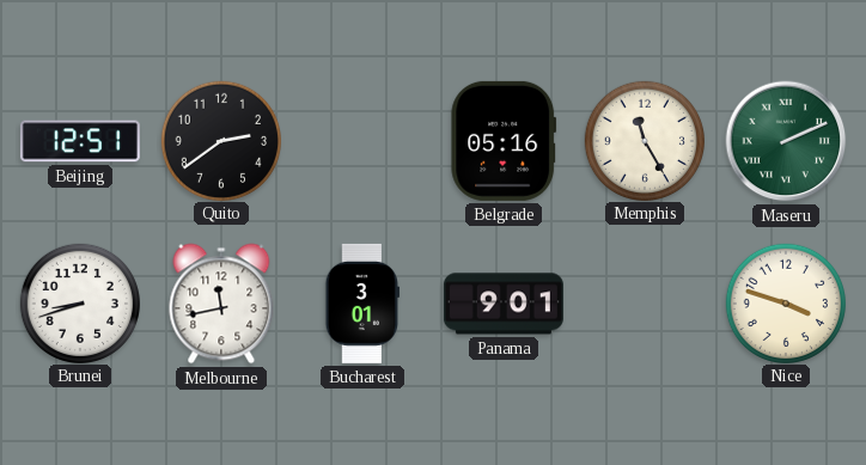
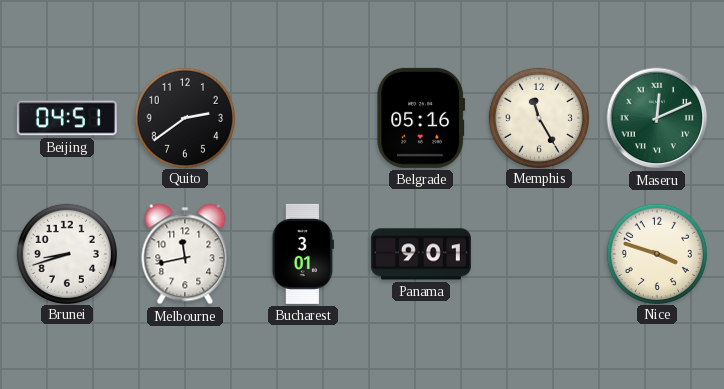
Beijing: 12:51 -> 04:51 (67, 118)
Maseru: 2:11 -> 12:11 (657, 118)
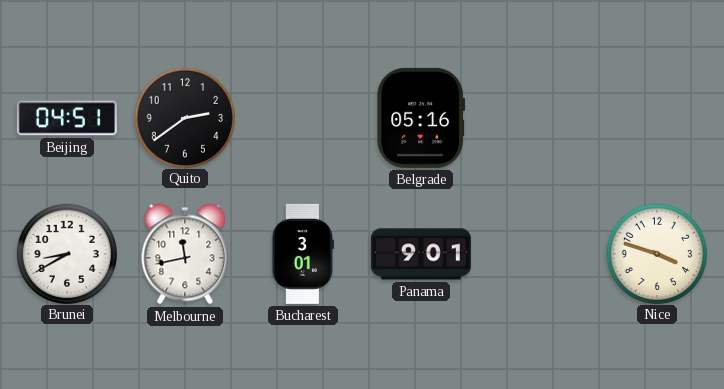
Memphis: 11:25 -> none (538, 117)
Maseru: 12:11 -> none (657, 118)
Brunei: 8:42 -> 8:40 (66, 253)
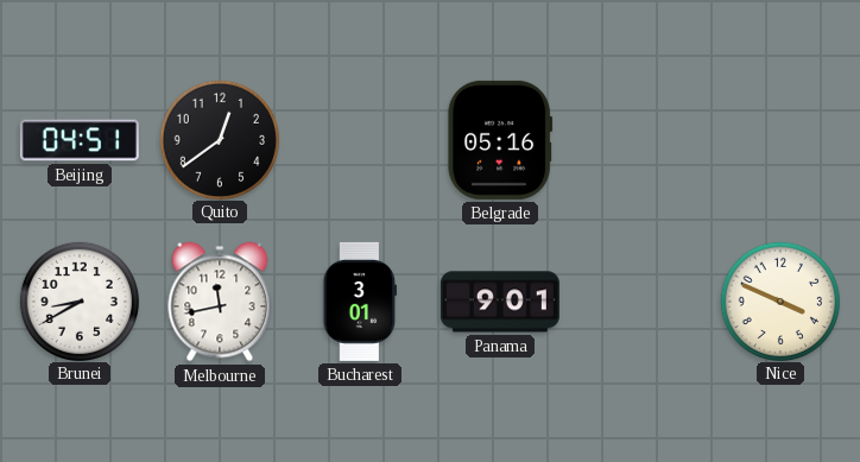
Quito: 2:39 -> 12:39 (219, 139)
Nice: 3:48 -> 3:49 (779, 300)
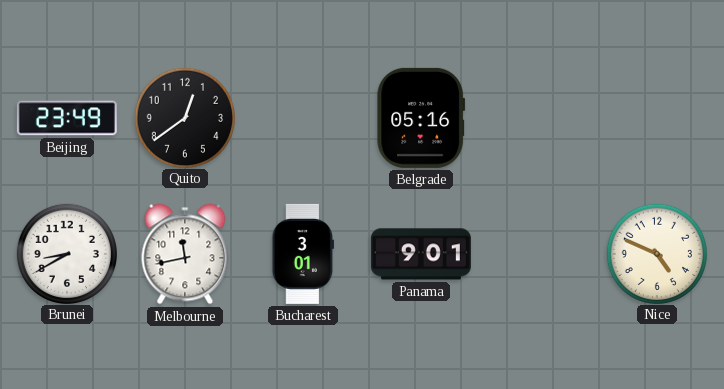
Beijing: 04:51 -> 23:49 (67, 118)
Nice: 3:49 -> 4:49 (656, 253)
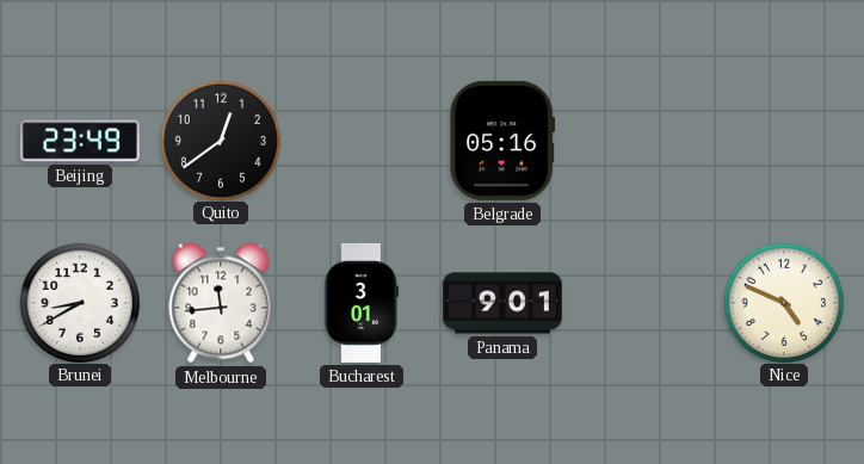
Melbourne: 11:43 -> 11:44 (221, 303)
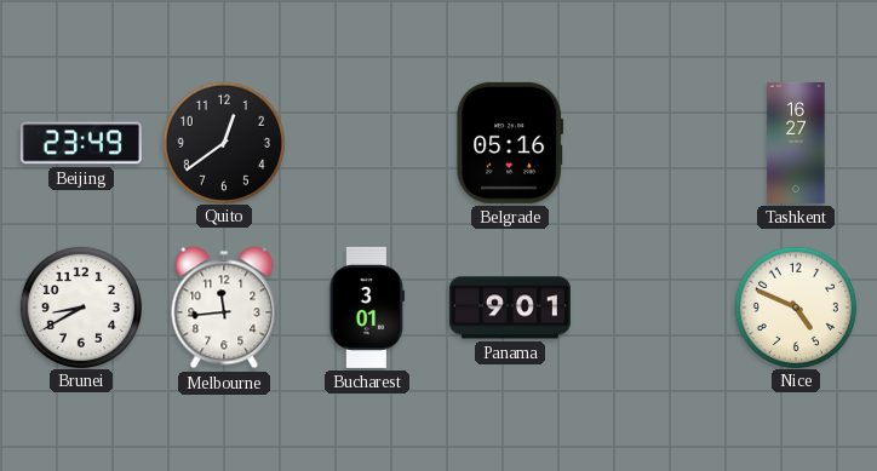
Tashkent: none -> 16:27 (796, 143)
